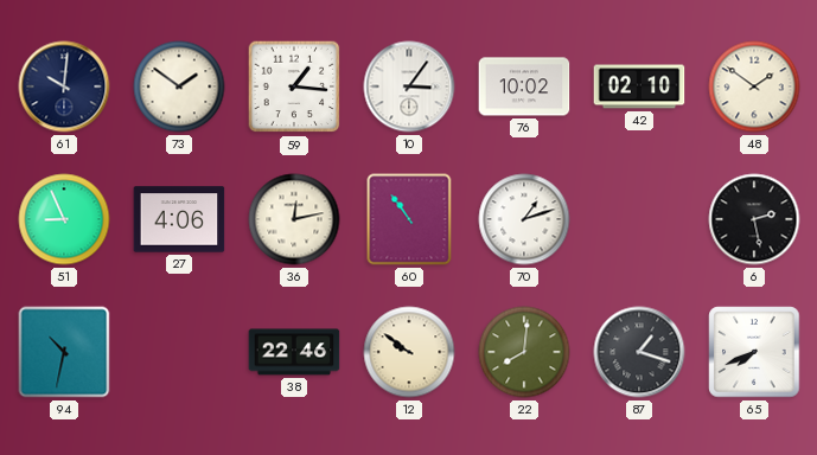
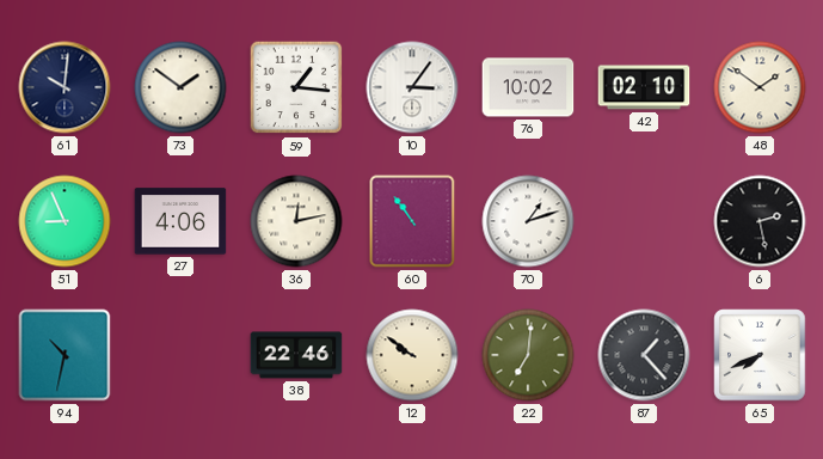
22: 8:01 -> 7:01 (528, 355)
87: 1:18 -> 1:23 (644, 355)
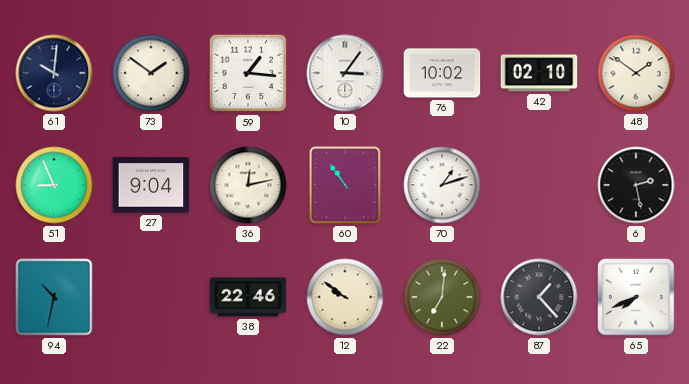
27: 4:06 -> 9:04 (151, 185)
